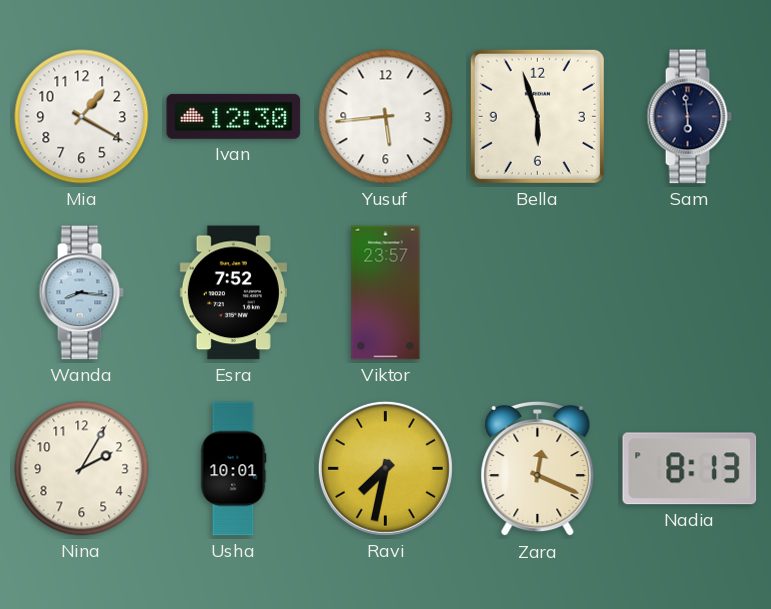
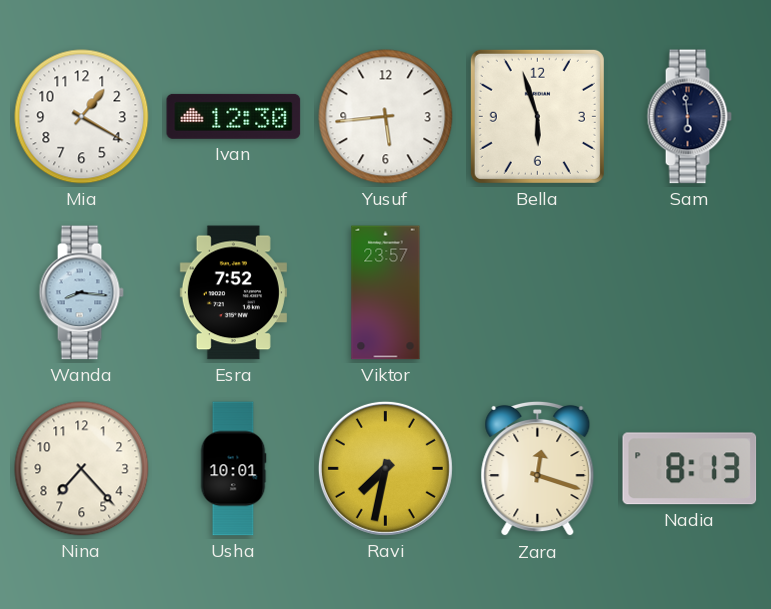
Nina: 2:05 -> 7:23 (82, 469)
Zara: 12:19 -> 12:18 (538, 469)
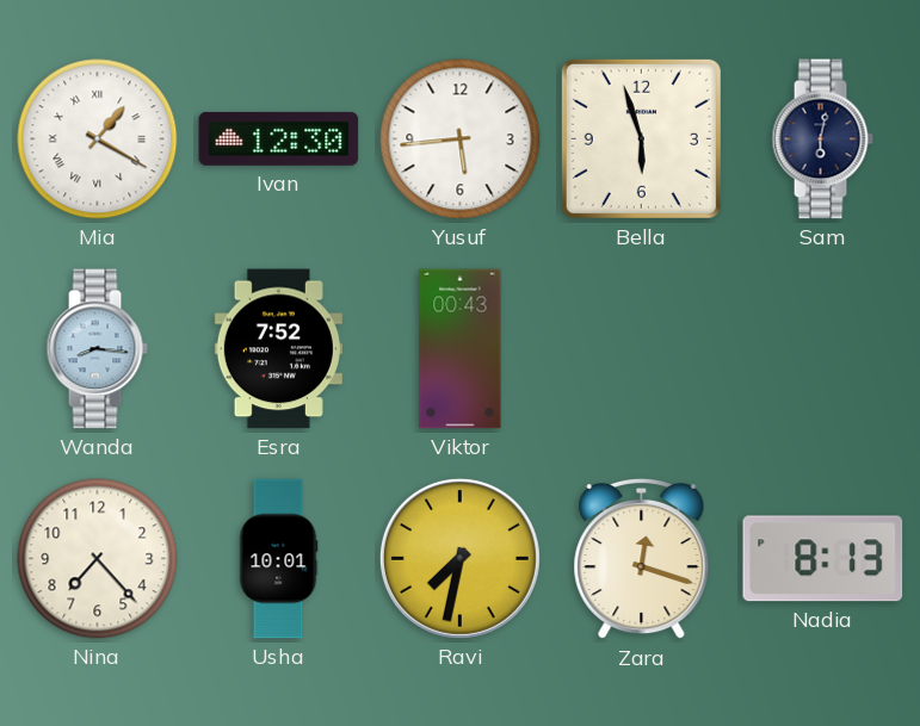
Mia numerals: Arabic -> Roman (98, 139)
Sam: 5:59 -> 6:02 (822, 139)
Viktor: 23:57 -> 00:43 (461, 349)
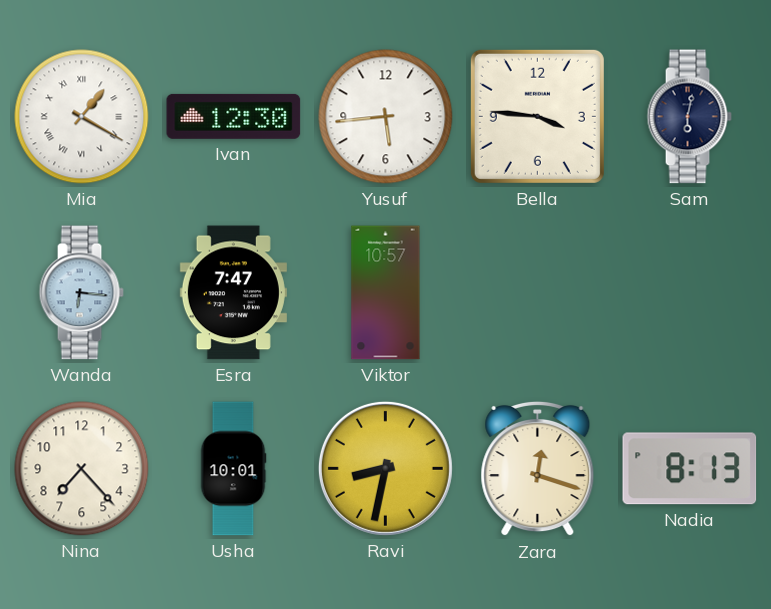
Bella: 5:57 -> 3:46 (537, 116)
Wanda: 8:16 -> 6:16 (81, 293)
Esra: 7:52 -> 7:47 (233, 293)
Viktor: 00:43 -> 10:57 (386, 293)
Ravi: 7:32 -> 8:32 (385, 468)
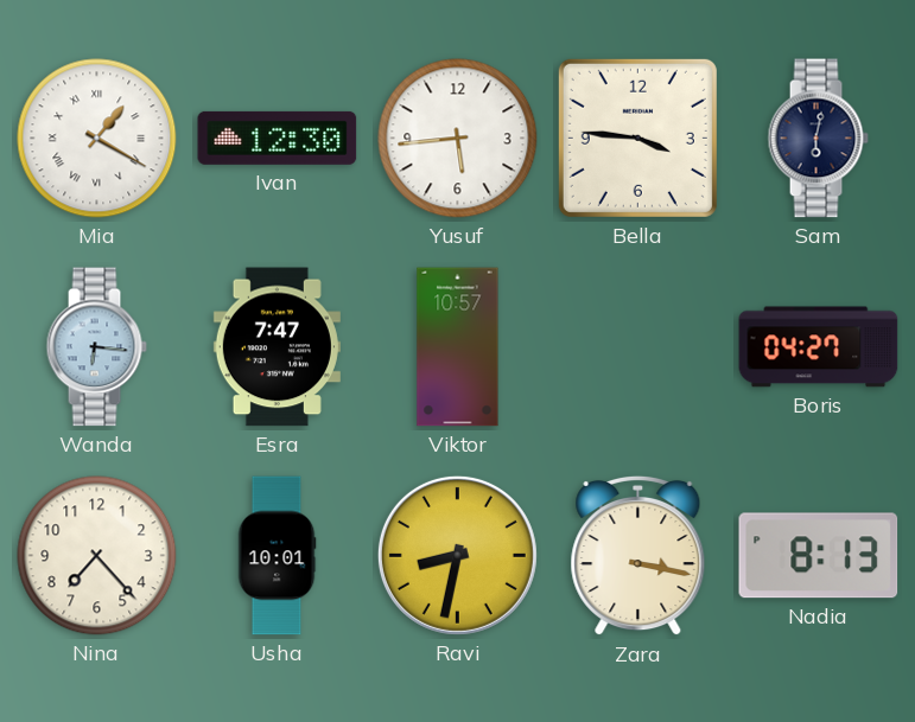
Boris: none -> 04:27 (819, 347)
Zara: 12:18 -> 3:17 (638, 556)
